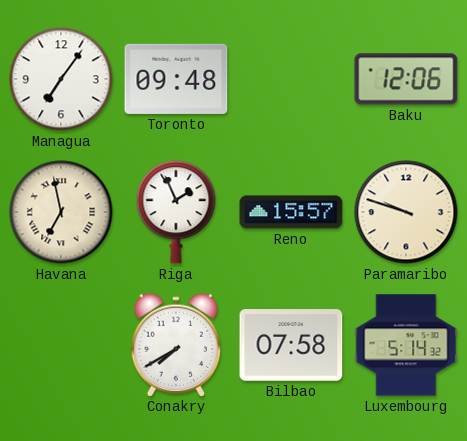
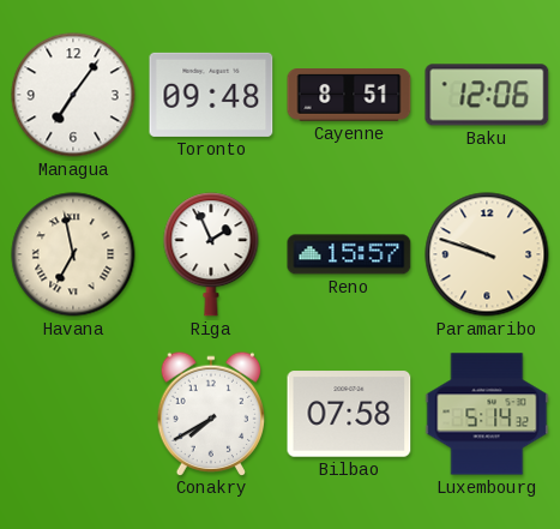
Cayenne: none -> 8:51 (349, 96)
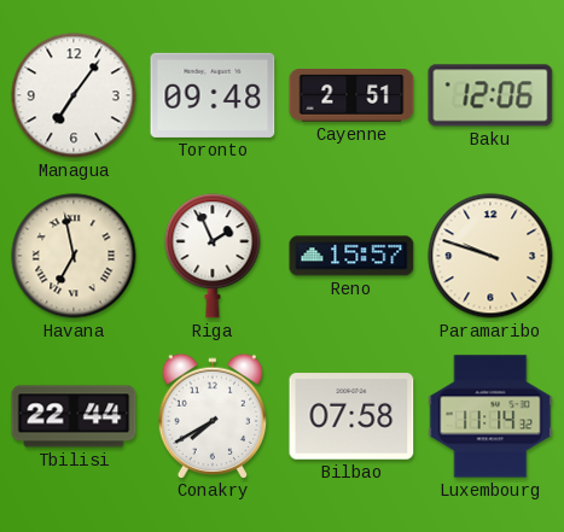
Cayenne: 8:51 -> 2:51 (351, 97)
Tbilisi: none -> 22:44 (74, 416)
Luxembourg: 5:14 -> 11:14 (490, 416)
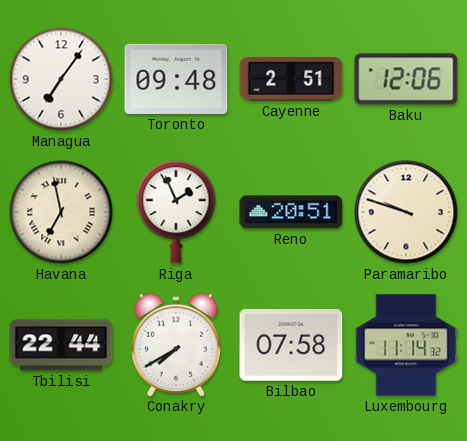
Reno: 15:57 -> 20:51 (291, 212)
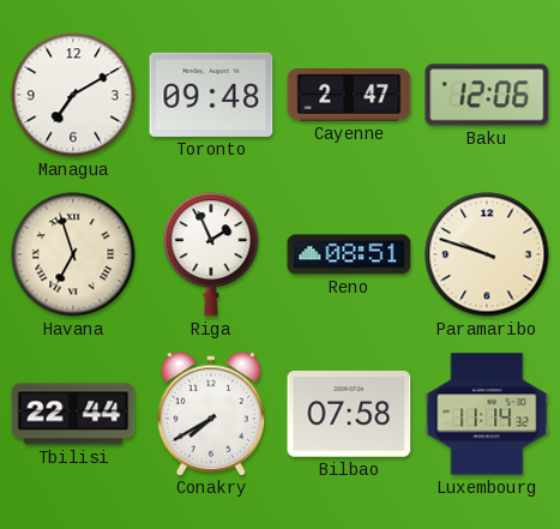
Managua: 7:06 -> 7:10 (73, 95)
Cayenne: 2:51 -> 2:47 (349, 96)
Havana: 6:58 -> 6:57 (73, 254)
Reno: 20:51 -> 08:51 (349, 254)
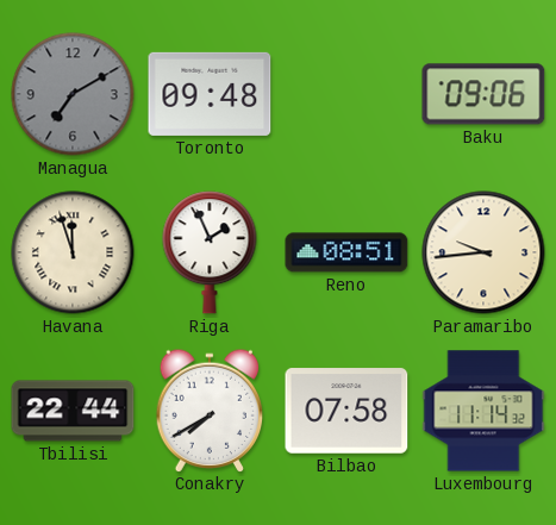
Managua dial: white -> grey (73, 94)
Cayenne: 2:47 -> none (349, 96)
Baku: 12:06 -> 09:06 (483, 94)
Havana: 6:57 -> 11:57 (73, 252)
Paramaribo: 9:48 -> 9:44 (483, 252)
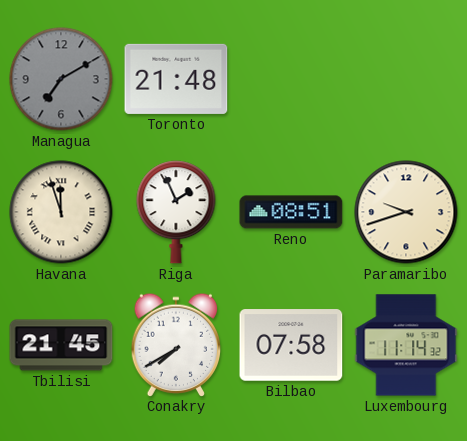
Toronto: 09:48 -> 21:48 (176, 79)
Baku: 09:06 -> none (483, 94)
Paramaribo: 9:44 -> 9:42 (406, 212)
Tbilisi: 22:44 -> 21:45 (61, 345)
